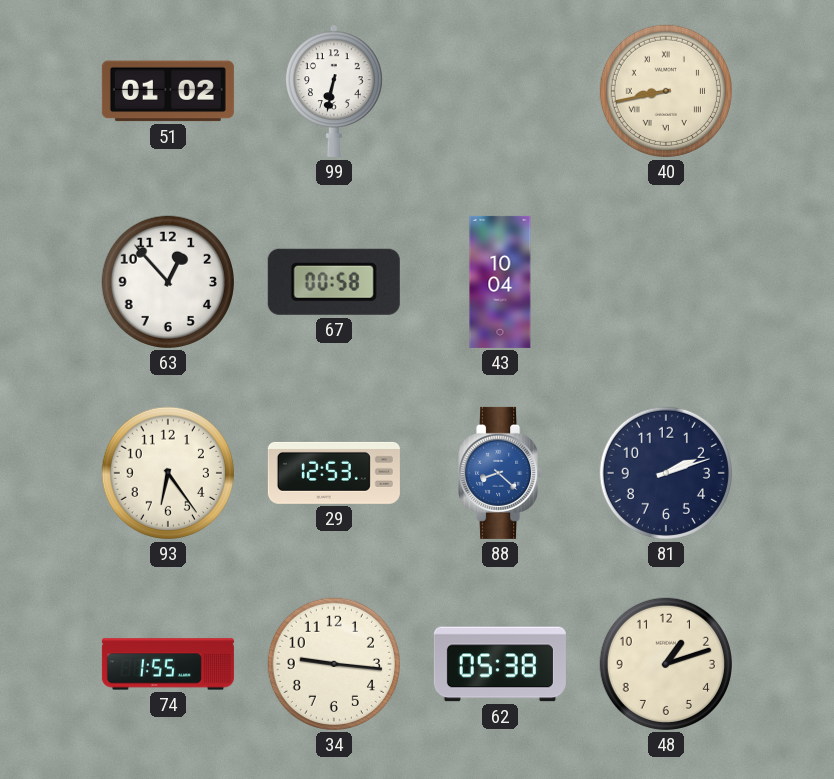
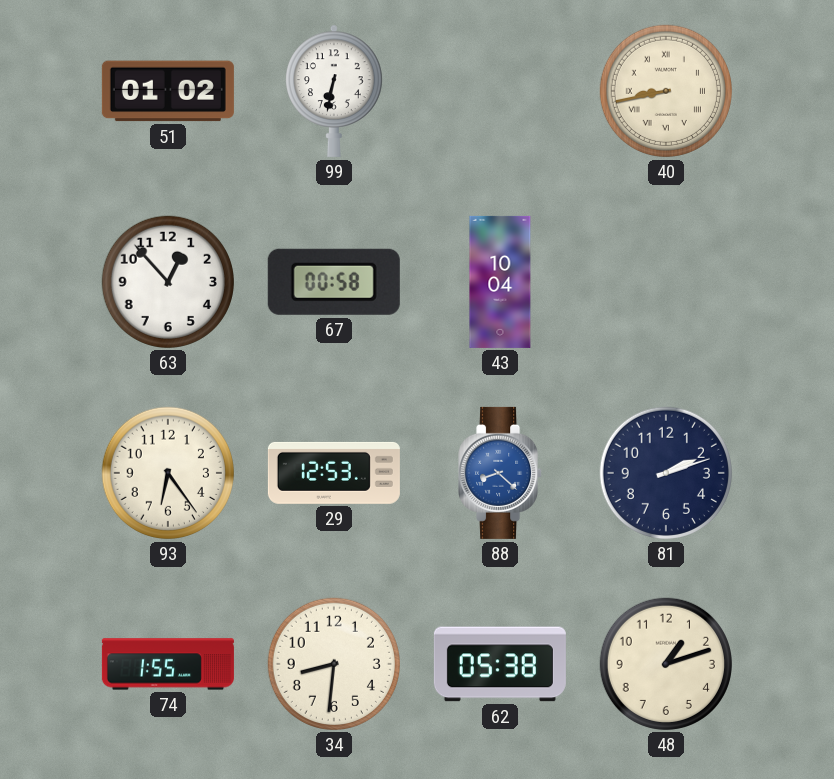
34: 9:16 -> 8:31 (334, 664)
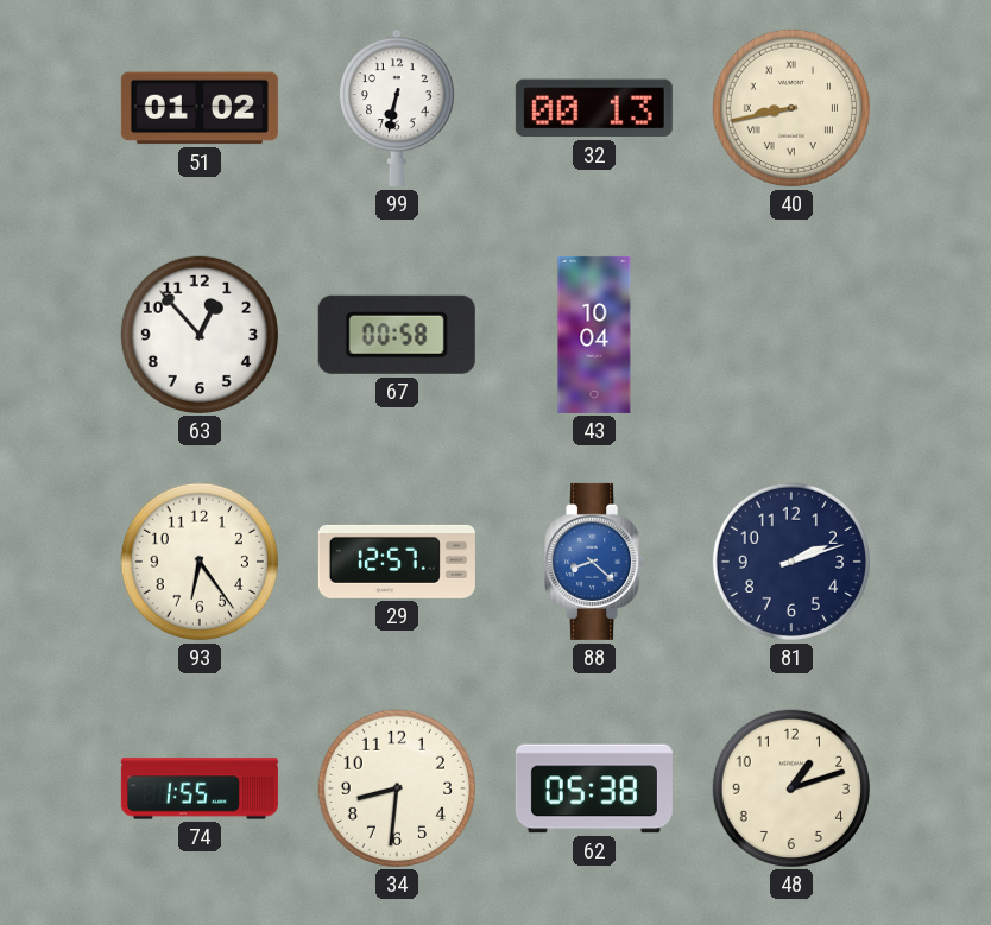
32: none -> 00:13 (594, 108)
29: 12:53 -> 12:57 (397, 562)
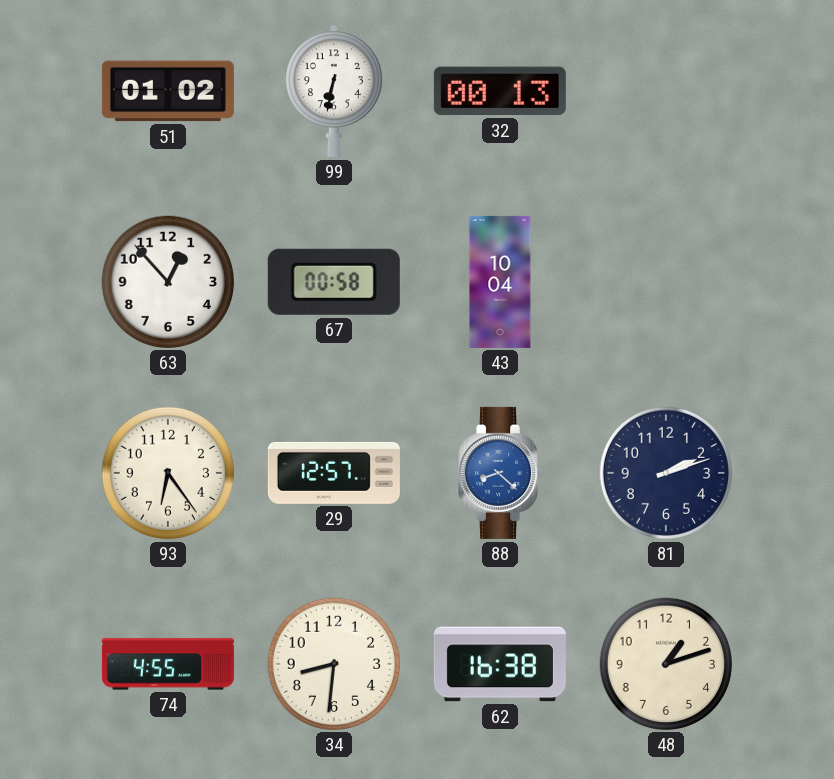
40: 8:43 -> none (791, 108)
74: 1:55 -> 4:55 (168, 664)
62: 05:38 -> 16:38 (500, 664)
